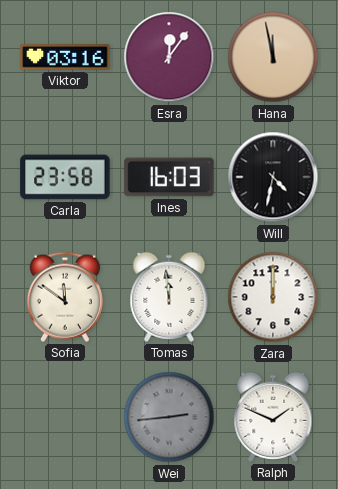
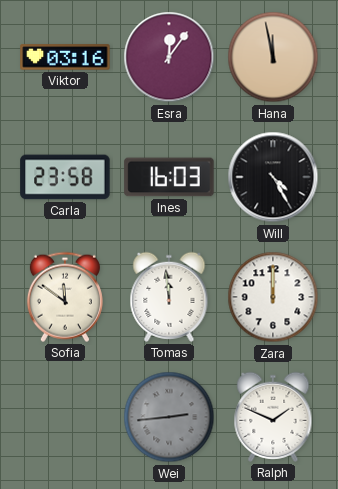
Will: 4:32 -> 4:25 (273, 177)
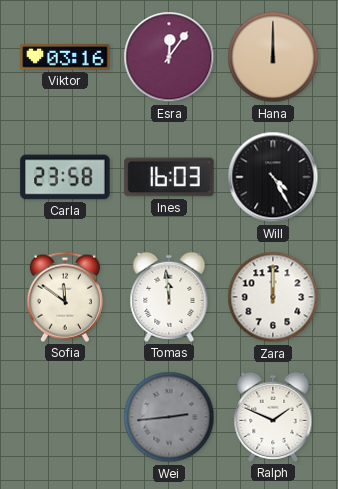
Hana: 11:58 -> 12:00 (273, 57)
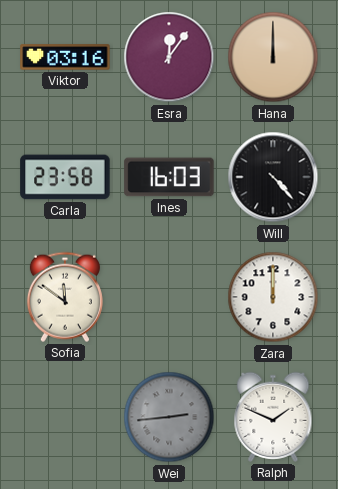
Will: 4:25 -> 4:23 (273, 177)
Tomas: 11:59 -> none (169, 297)
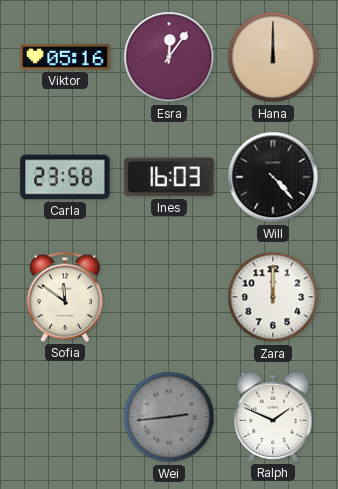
Viktor: 03:16 -> 05:16 (65, 57)
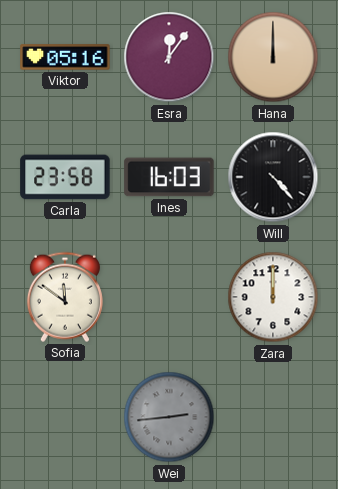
Ralph: 1:49 -> none (273, 417)
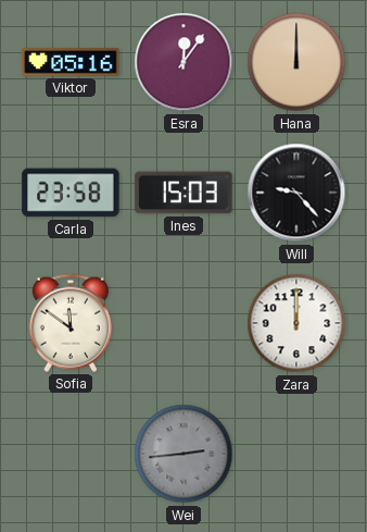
Ines: 16:03 -> 15:03 (184, 193)
Will: 4:23 -> 9:23 (296, 193)
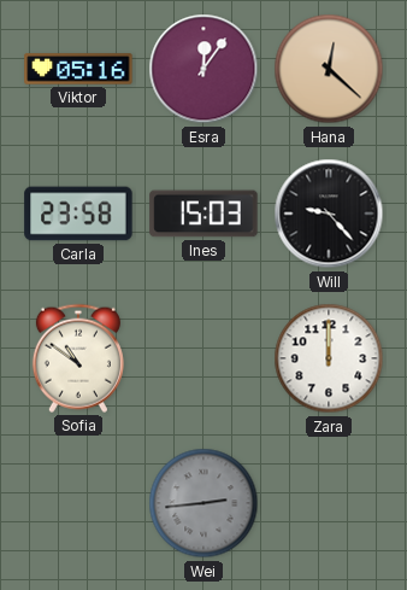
Hana: 12:00 -> 12:22 (329, 69)
Sofia: 11:51 -> 10:51 (78, 358)
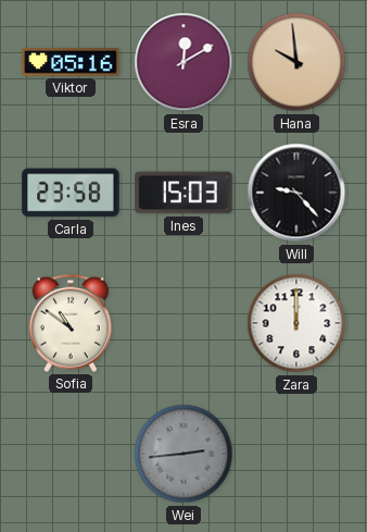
Esra: 12:06 -> 12:10 (184, 62)
Hana: 12:22 -> 9:59 (296, 62)
